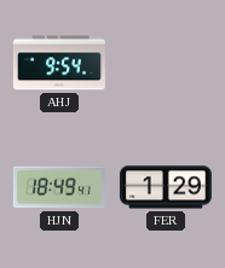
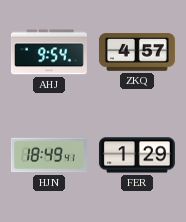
ZKQ: none -> 4:57 (137, 52)
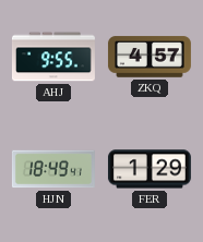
AHJ: 9:54 -> 9:55 (53, 57)
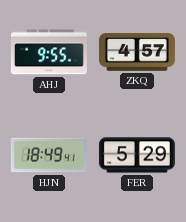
FER: 1:29 -> 5:29 (137, 155)
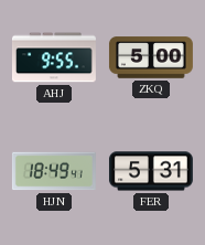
ZKQ: 4:57 -> 5:00 (151, 57)
FER: 5:29 -> 5:31 (151, 171)
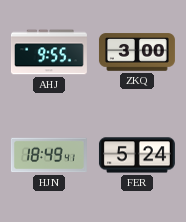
ZKQ: 5:00 -> 3:00 (137, 52)
FER: 5:31 -> 5:24 (137, 155)
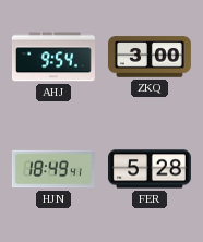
AHJ: 9:55 -> 9:54 (53, 57)
FER: 5:24 -> 5:28 (150, 169)
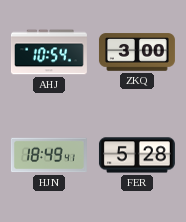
AHJ: 9:54 -> 10:54 (49, 52)
